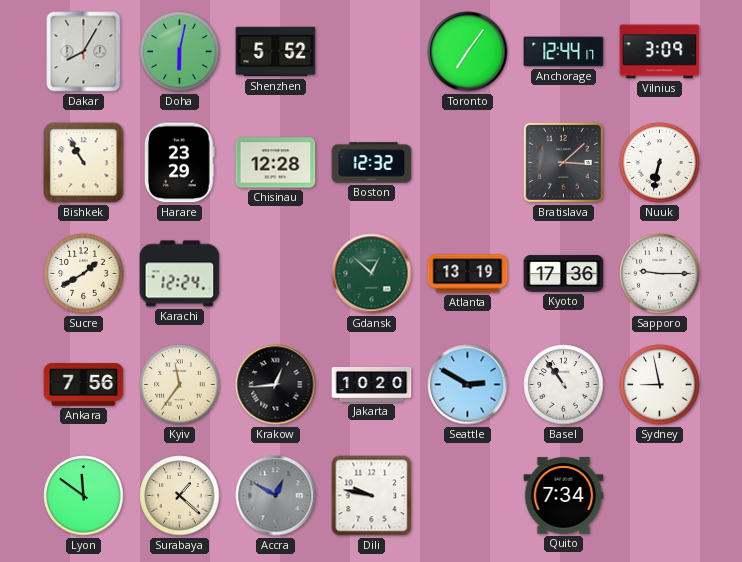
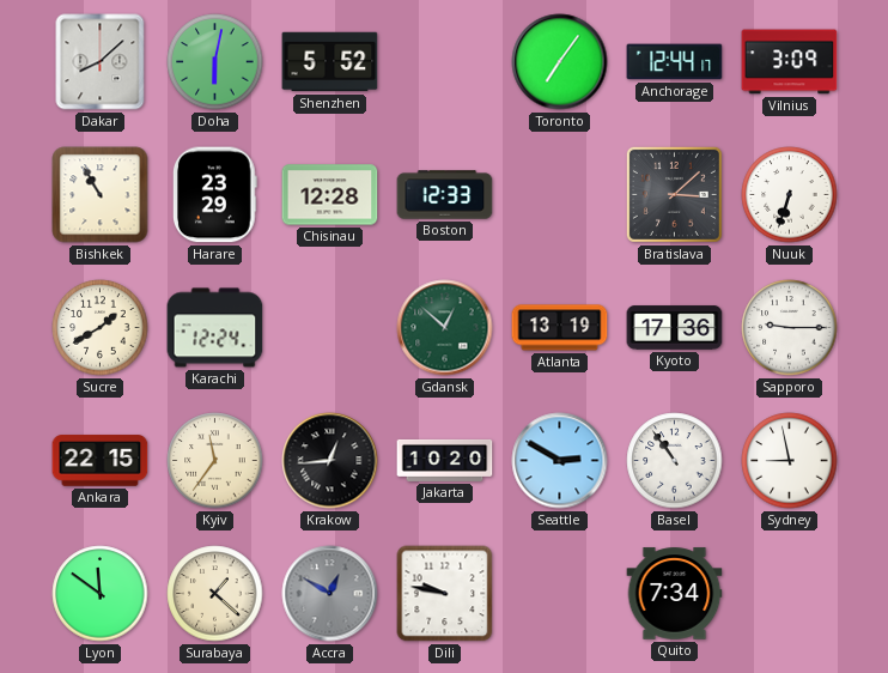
Dakar: 8:05 -> 8:08 (101, 62)
Boston: 12:32 -> 12:33 (445, 195)
Nuuk: 6:32 -> 6:33 (790, 195)
Ankara: 7:56 -> 22:15 (101, 461)
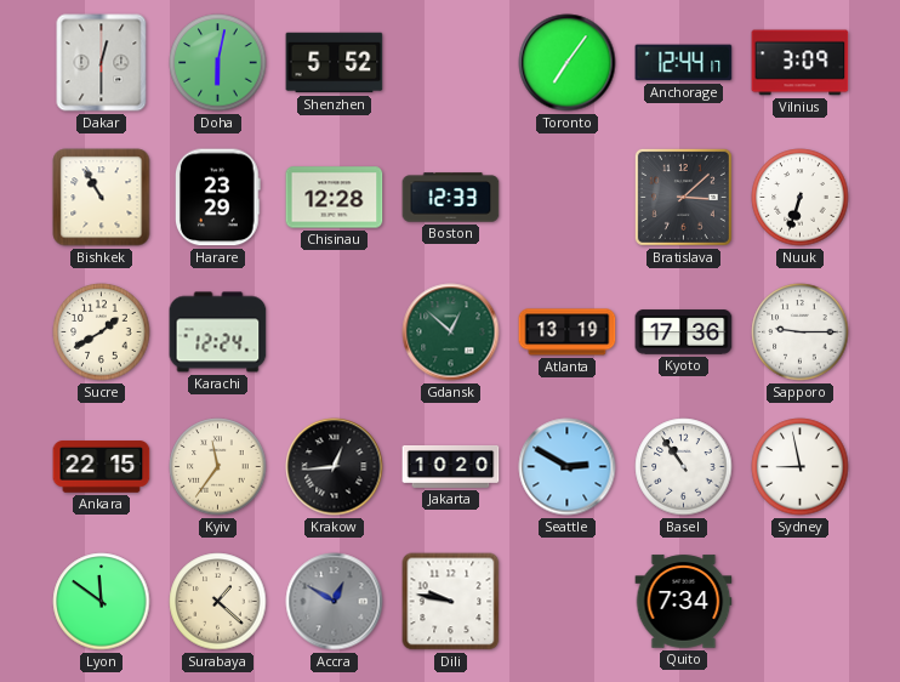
Dakar: 8:08 -> 12:30 (102, 63)
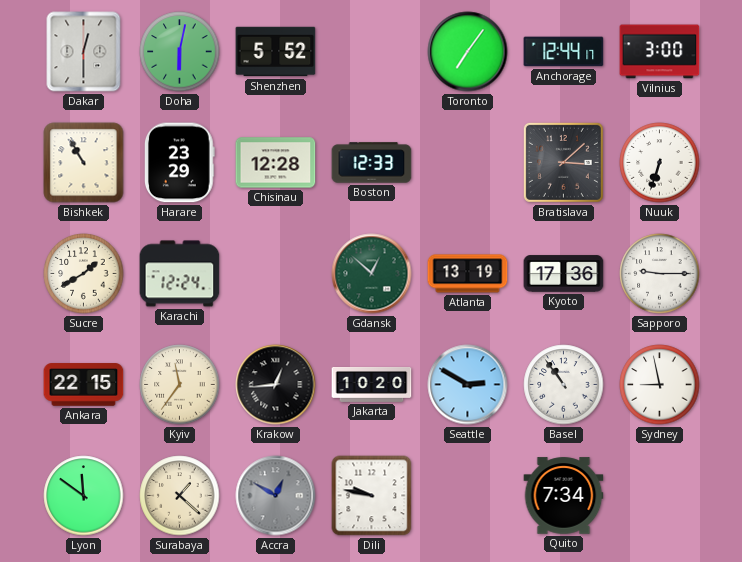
Vilnius: 3:09 -> 3:00 (660, 52)
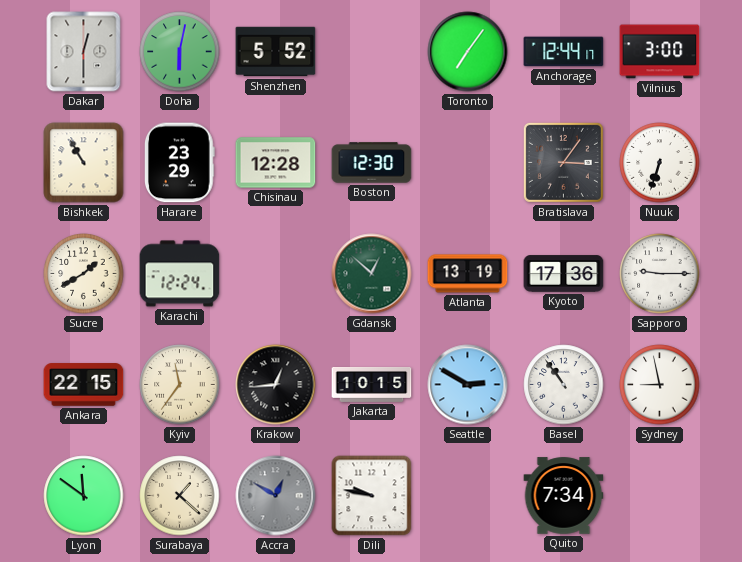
Boston: 12:33 -> 12:30 (372, 163)
Bratislava: 3:08 -> 3:06 (563, 162)
Jakarta: 10:20 -> 10:15 (372, 384)
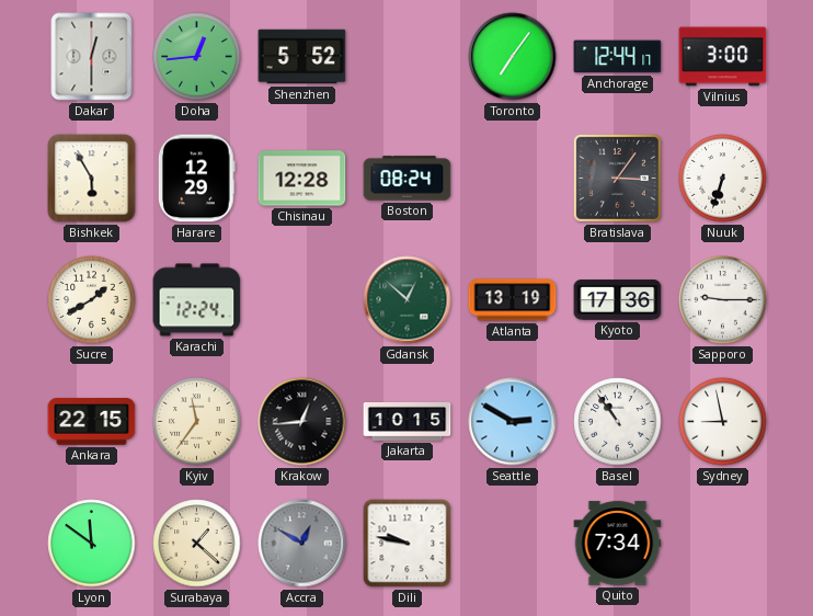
Doha: 6:02 -> 12:44 (197, 57)
Bishkek: 10:55 -> 5:55 (92, 179)
Harare: 23:29 -> 12:29 (196, 179)
Boston: 12:30 -> 08:24 (408, 179)
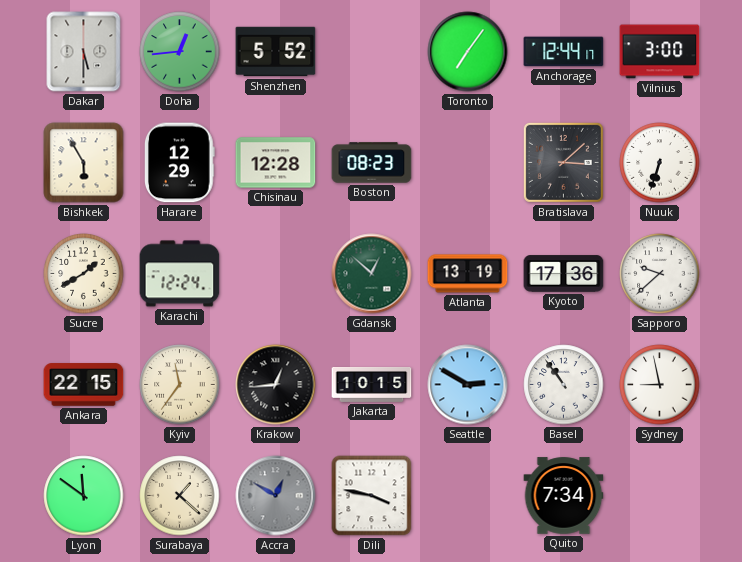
Dakar: 12:30 -> 5:30 (84, 52)
Boston: 08:24 -> 08:23 (372, 163)
Bratislava: 3:06 -> 3:08 (563, 162)
Sapporo: 9:15 -> 9:38 (660, 274)
Dili: 9:47 -> 3:47 (372, 496)
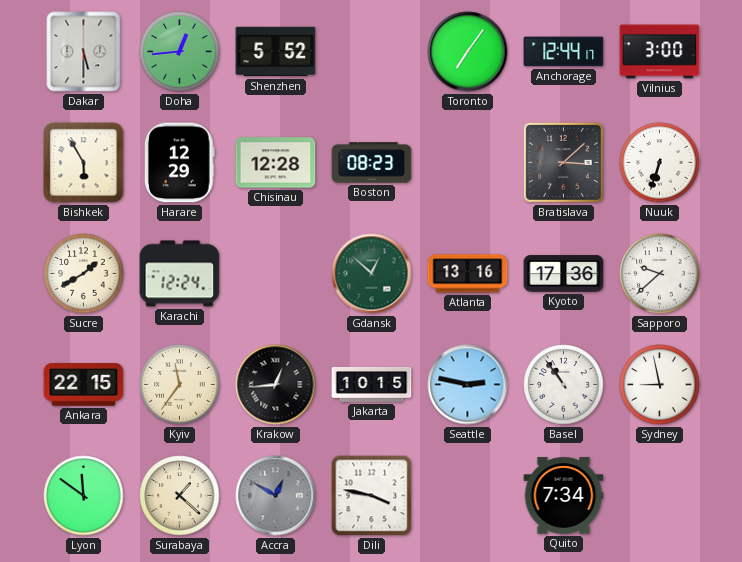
Atlanta: 13:19 -> 13:16 (468, 274)
Seattle: 2:50 -> 2:47 (468, 385)
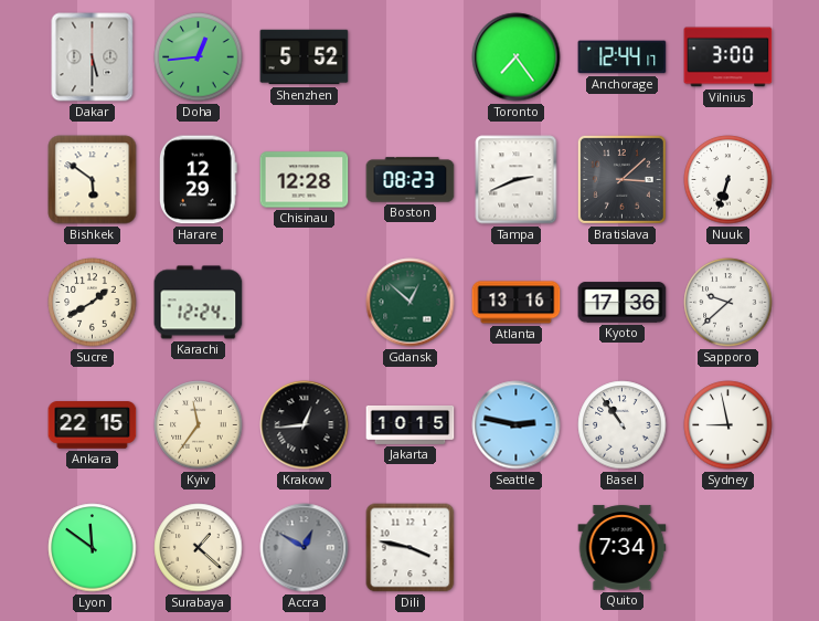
Toronto: 7:06 -> 7:24 (517, 57)
Bishkek: 5:55 -> 5:51 (93, 180)
Tampa: none -> 2:41 (517, 180)
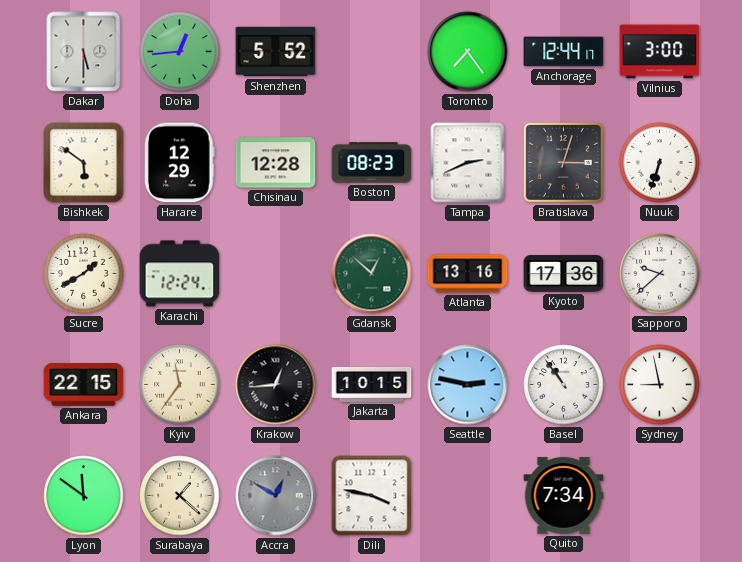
Bratislava: 3:08 -> 3:03 (563, 162)
